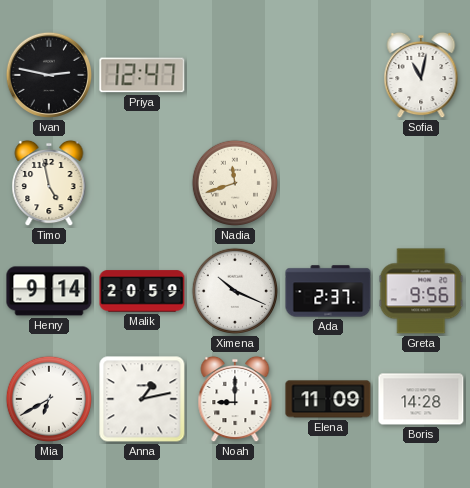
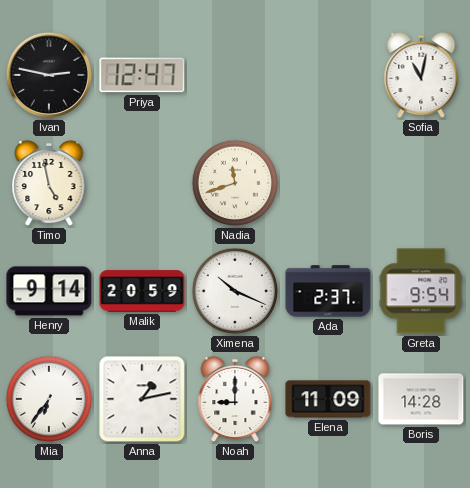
Greta: 9:56 -> 9:54 (421, 291)
Mia: 6:40 -> 6:36 (49, 399)
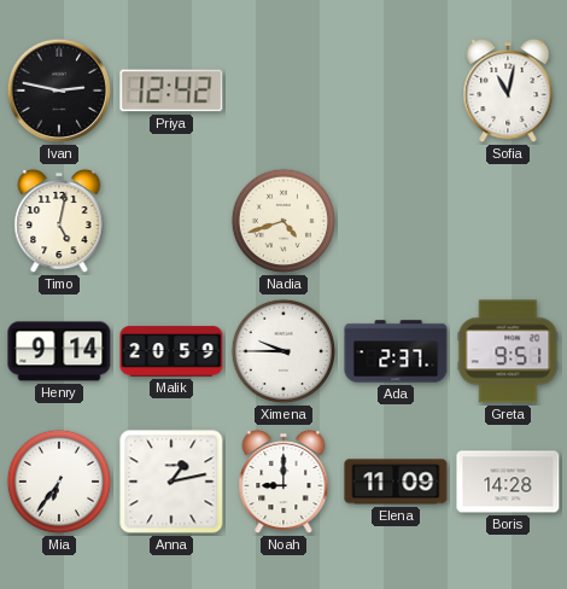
Priya: 12:47 -> 12:42 (171, 91)
Timo: 4:58 -> 5:02 (59, 221)
Nadia: 11:42 -> 4:42 (283, 221)
Ximena: 10:19 -> 9:45 (283, 351)
Greta: 9:54 -> 9:51 (508, 351)
